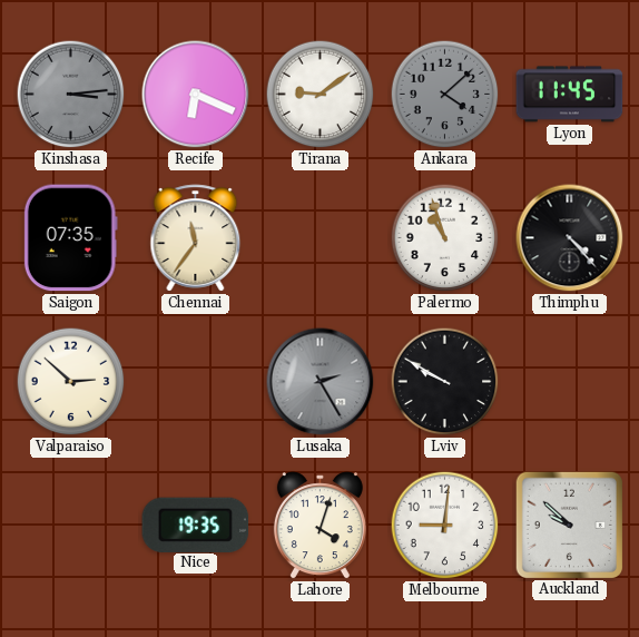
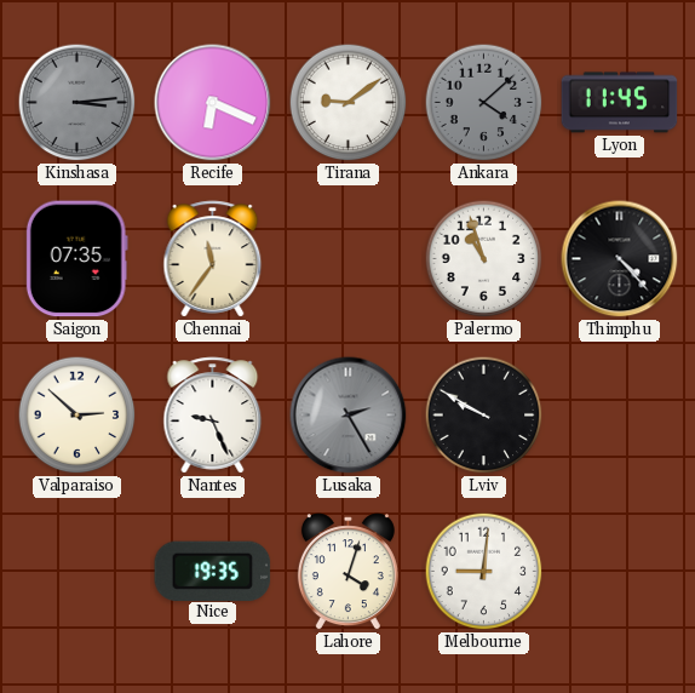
Nantes: none -> 9:26 (213, 416)
Auckland: 9:52 -> none (569, 525)
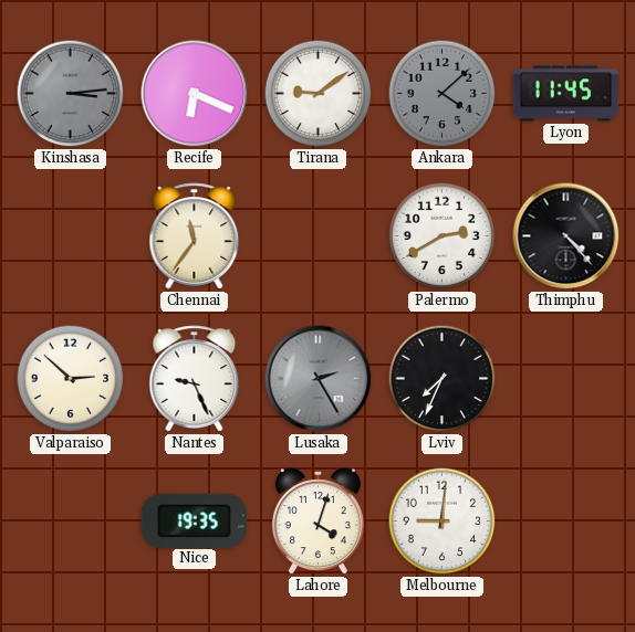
Saigon: 07:35 -> none (76, 259)
Palermo: 10:57 -> 2:40 (443, 236)
Lviv: 9:50 -> 7:34 (443, 379)
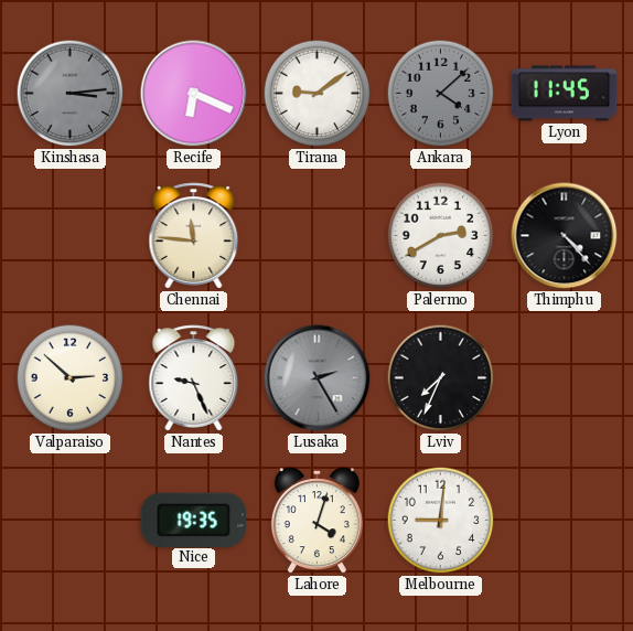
Chennai: 11:36 -> 11:46 (194, 236)
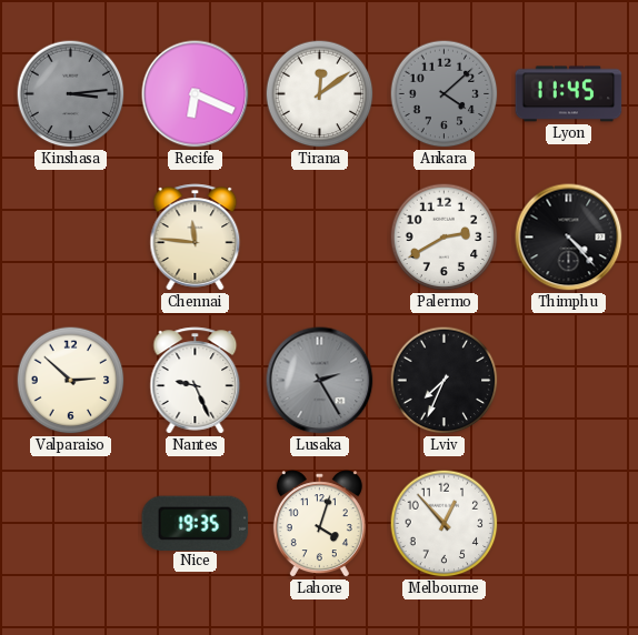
Tirana: 9:09 -> 12:09 (320, 94)
Melbourne: 9:01 -> 12:53 (445, 524)
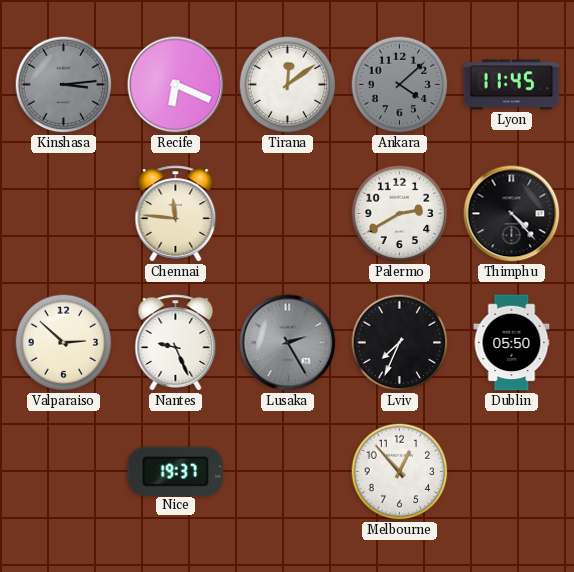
Dublin: none -> 05:50 (512, 343)
Nice: 19:35 -> 19:37 (176, 471)
Lahore: 4:03 -> none (319, 524)
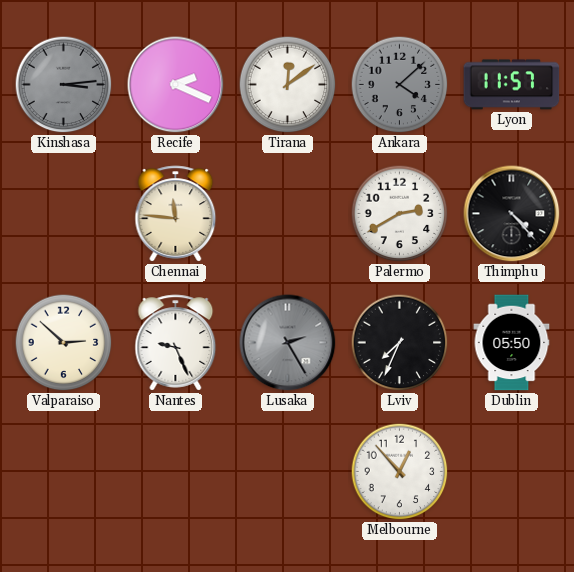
Recife: 6:19 -> 2:19 (176, 85)
Lyon: 11:45 -> 11:57 (512, 85)
Nice: 19:37 -> none (176, 471)
